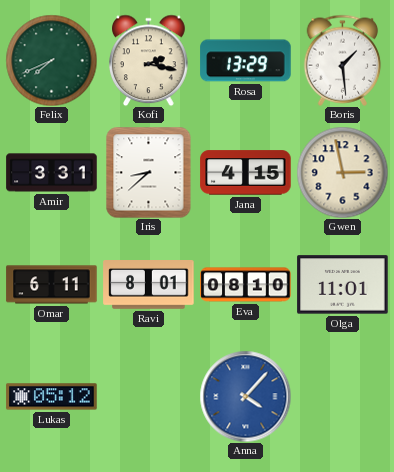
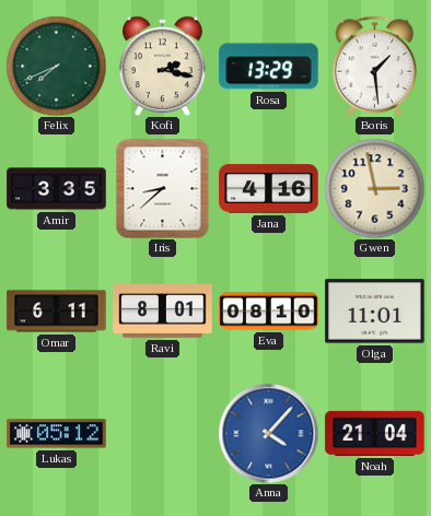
Amir: 3:31 -> 3:35 (57, 189)
Jana: 4:15 -> 4:16 (269, 189)
Noah: none -> 21:04 (375, 433)
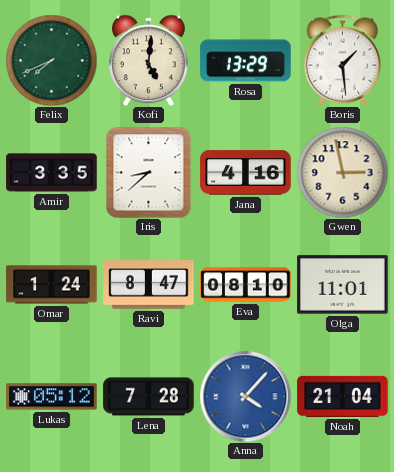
Kofi: 2:17 -> 5:01 (149, 60)
Omar: 6:11 -> 1:24 (52, 285)
Ravi: 8:01 -> 8:47 (149, 285)
Lena: none -> 7:28 (149, 397)
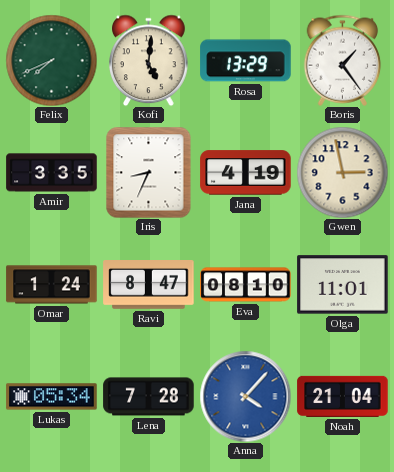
Boris: 1:29 -> 1:24 (343, 60)
Iris: 8:38 -> 8:34 (149, 172)
Jana: 4:16 -> 4:19 (246, 173)
Lukas: 05:12 -> 05:34 (52, 397)
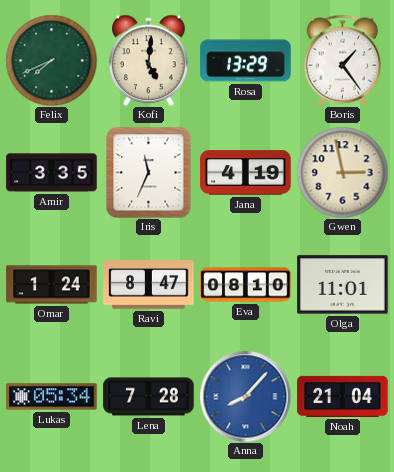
Iris: 8:34 -> 11:34 (149, 172)
Anna: 4:07 -> 8:07 (245, 396)
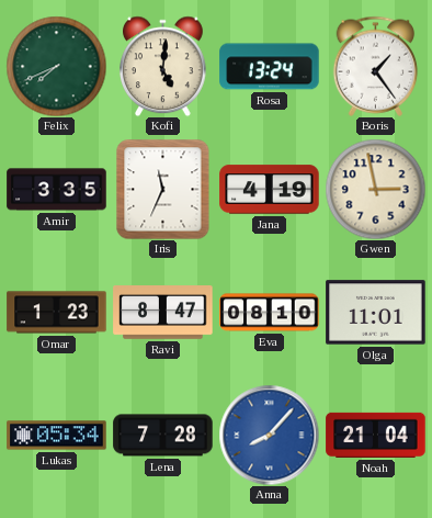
Rosa: 13:29 -> 13:24 (270, 67)
Omar: 1:24 -> 1:23 (57, 313)
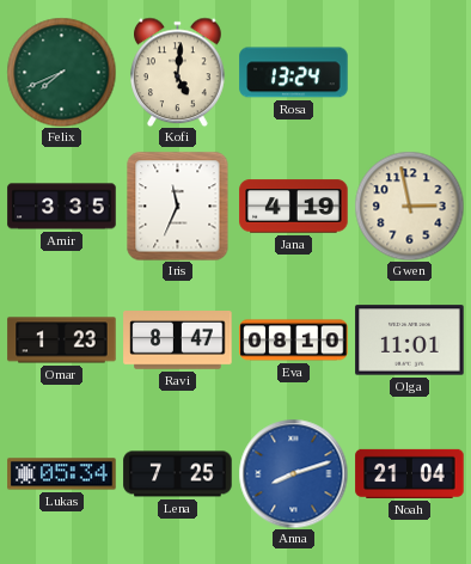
Boris: 1:24 -> none (376, 66)
Lena: 7:28 -> 7:25 (178, 474)
Anna: 8:07 -> 8:12 (293, 473)
